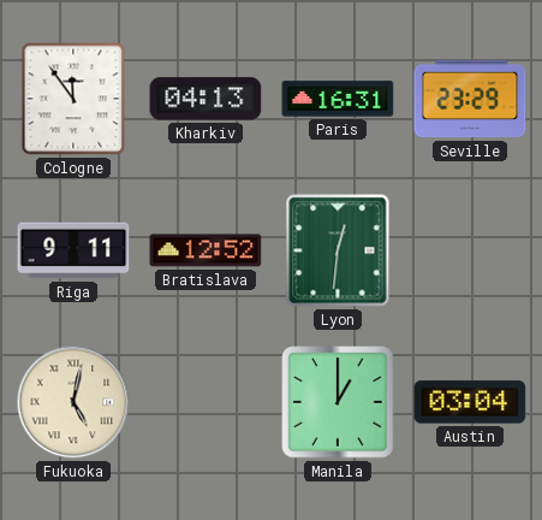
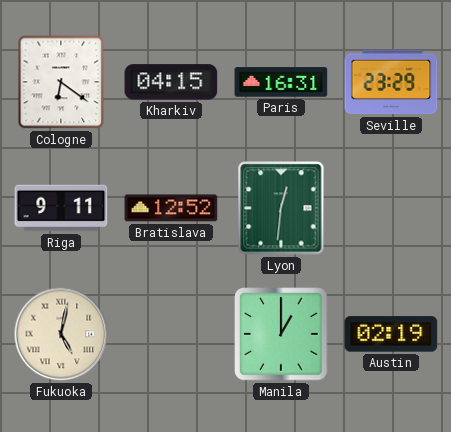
Cologne: 11:54 -> 6:21 (61, 82)
Kharkiv: 04:13 -> 04:15 (171, 82)
Austin: 03:04 -> 02:19 (391, 334)
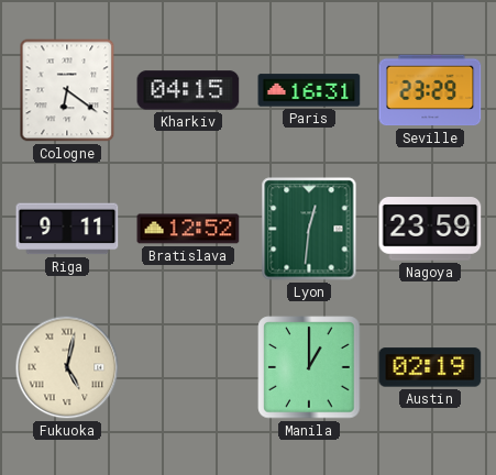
Nagoya: none -> 23:59 (430, 229)
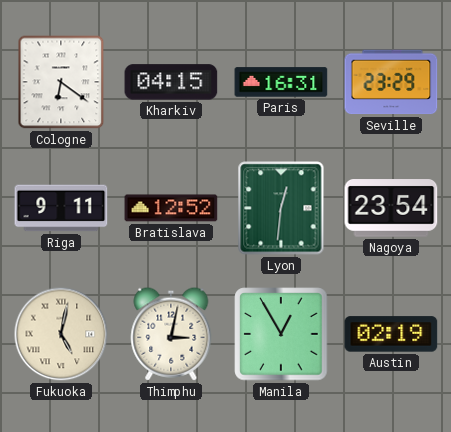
Nagoya: 23:59 -> 23:54 (391, 208)
Thimphu: none -> 3:02 (171, 334)
Manila: 1:00 -> 12:55 (281, 334)
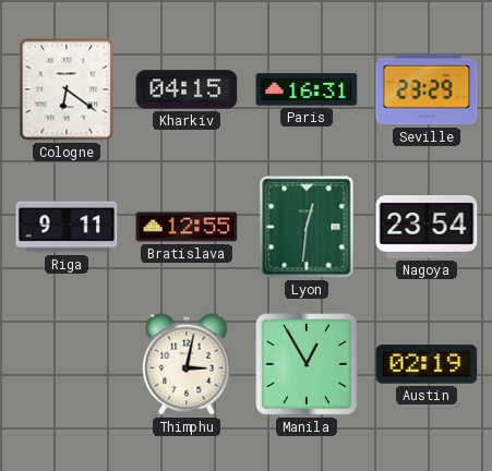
Bratislava: 12:52 -> 12:55 (187, 227)
Fukuoka: 5:02 -> none (61, 334)
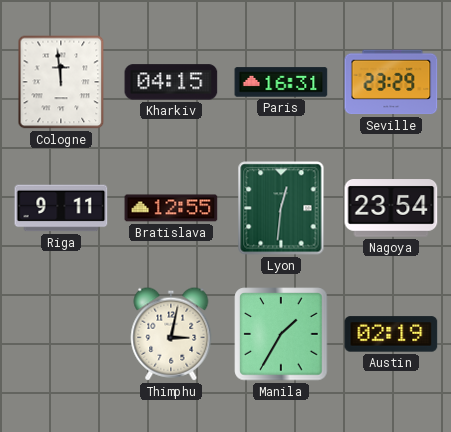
Cologne: 6:21 -> 11:59 (61, 82)
Manila: 12:55 -> 1:35 (281, 334)
